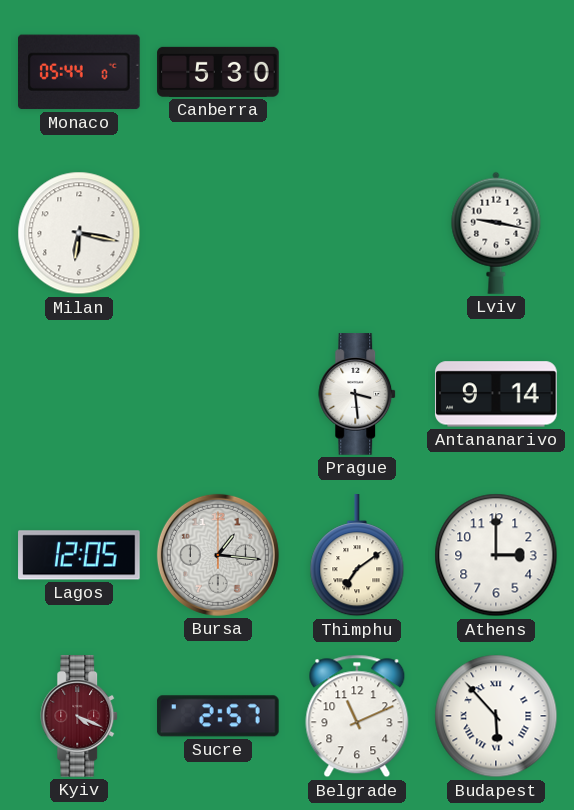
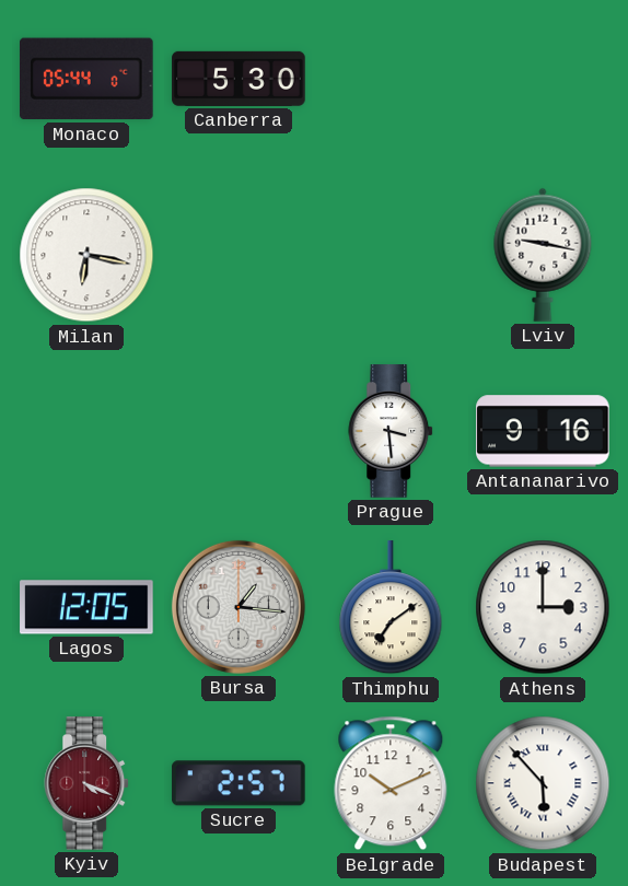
Antananarivo: 9:14 -> 9:16 (543, 431)
Belgrade: 11:11 -> 10:11 (391, 783)
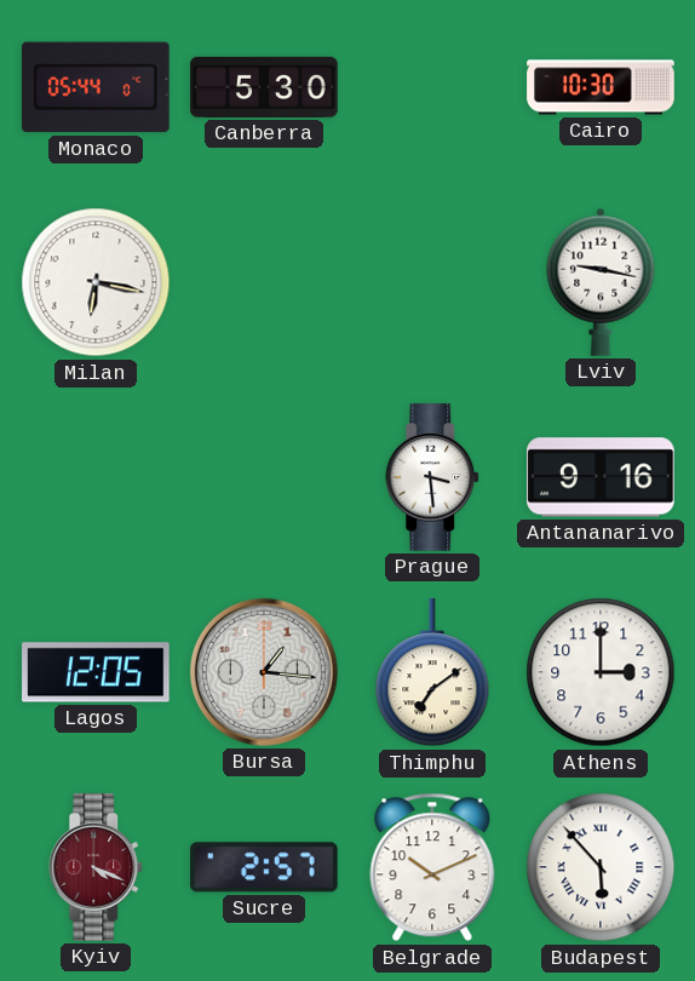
Cairo: none -> 10:30 (601, 87)
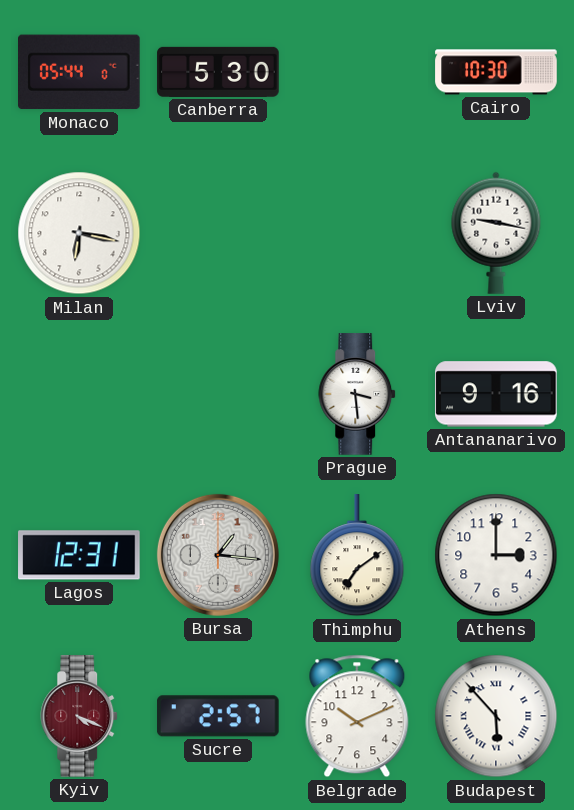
Lagos: 12:05 -> 12:31 (79, 555)
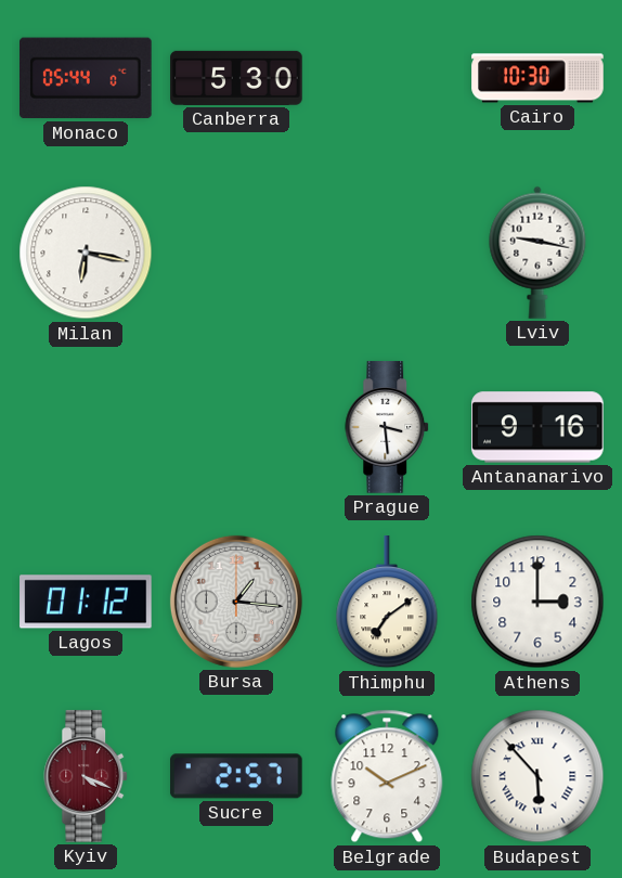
Lagos: 12:31 -> 01:12 (86, 602)
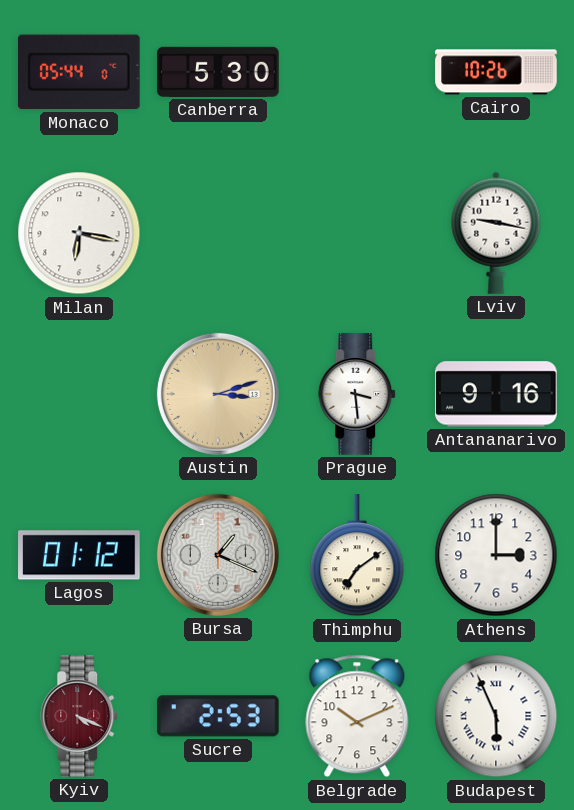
Cairo: 10:30 -> 10:26 (496, 72)
Austin: none -> 3:12 (218, 394)
Bursa: 1:16 -> 1:19 (218, 555)
Sucre: 2:57 -> 2:53 (219, 716)
Budapest: 5:53 -> 5:56 (496, 716)
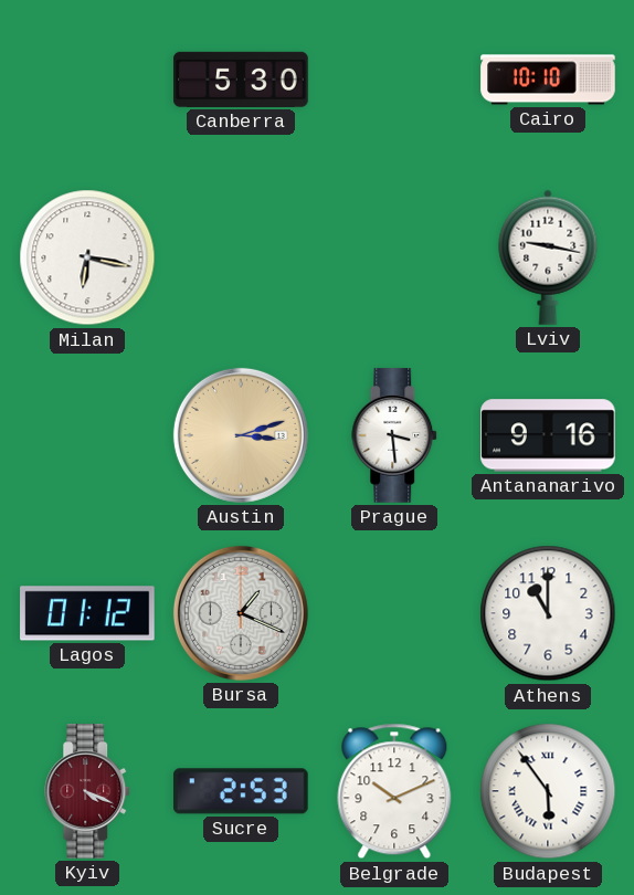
Monaco: 05:44 -> none (80, 72)
Cairo: 10:26 -> 10:10 (548, 80)
Thimphu: 7:09 -> none (357, 556)
Athens: 3:00 -> 11:00 (548, 613)
Budapest: 5:56 -> 5:54 (548, 791)
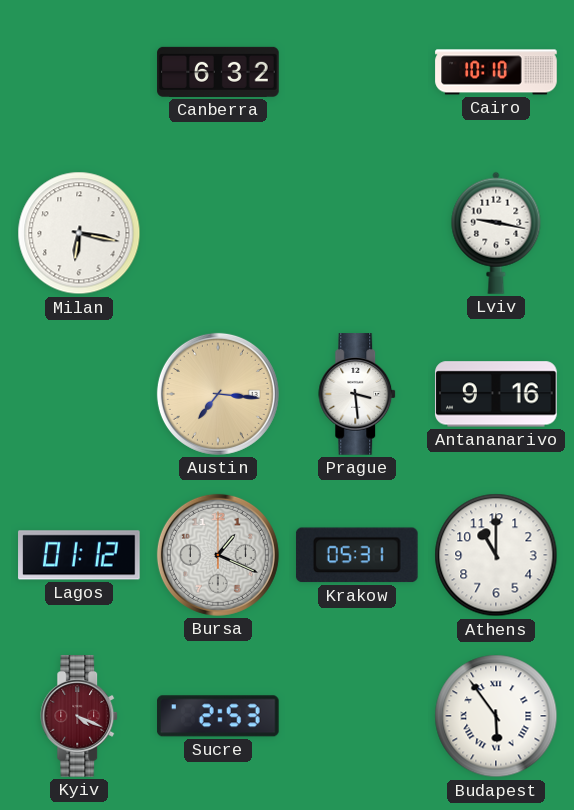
Canberra: 5:30 -> 6:32 (218, 72)
Austin: 3:12 -> 7:16 (218, 394)
Krakow: none -> 05:31 (357, 555)
Belgrade: 10:11 -> none (394, 791)
